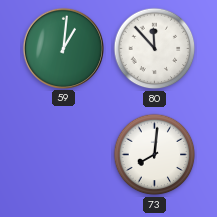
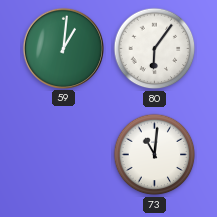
80: 11:53 -> 6:06 (155, 49)
73: 8:01 -> 11:01 (155, 155)
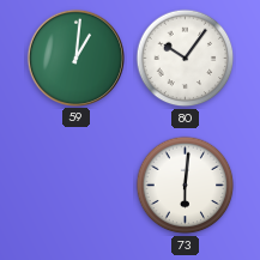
80: 6:06 -> 10:06 (186, 59)
73: 11:01 -> 6:01 (186, 186)
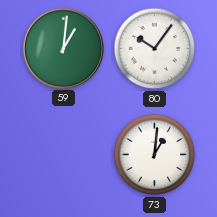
73: 6:01 -> 1:01 (155, 155)
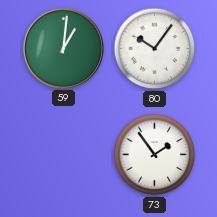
73: 1:01 -> 1:54 (155, 155)
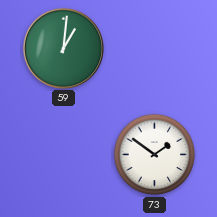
80: 10:06 -> none (155, 49)
73: 1:54 -> 1:51 (155, 155)
